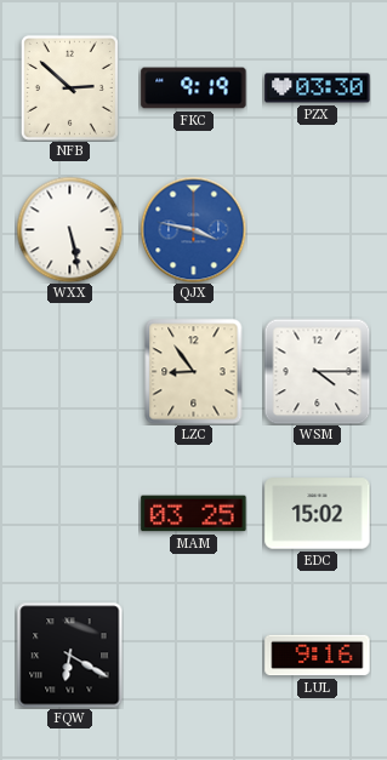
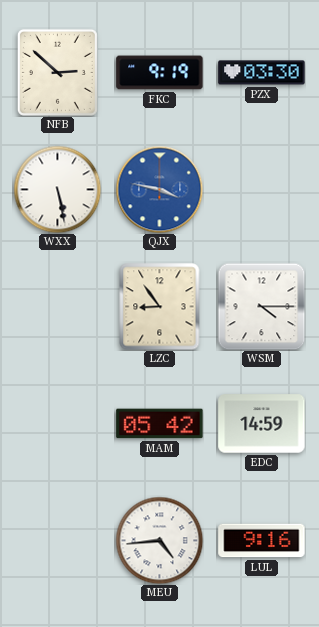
MAM: 03:25 -> 05:42 (160, 424)
EDC: 15:02 -> 14:59 (262, 424)
FQW: 6:20 -> none (69, 655)
MEU: none -> 4:44 (159, 540)
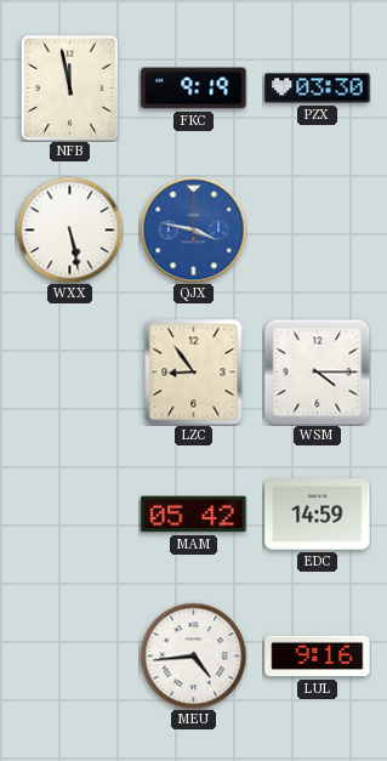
NFB: 2:52 -> 11:58 (69, 87)
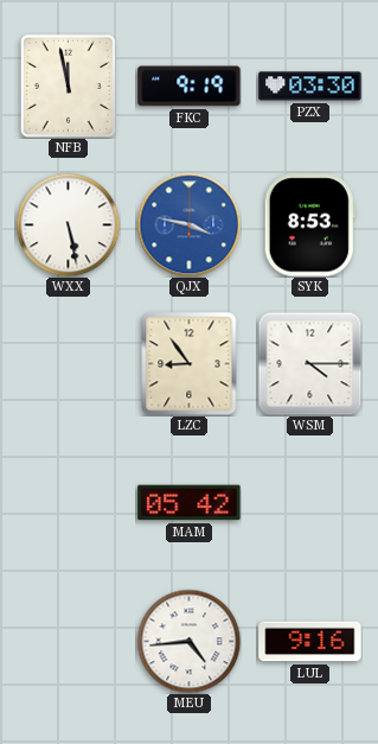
SYK: none -> 8:53 (309, 225)
EDC: 14:59 -> none (318, 515)
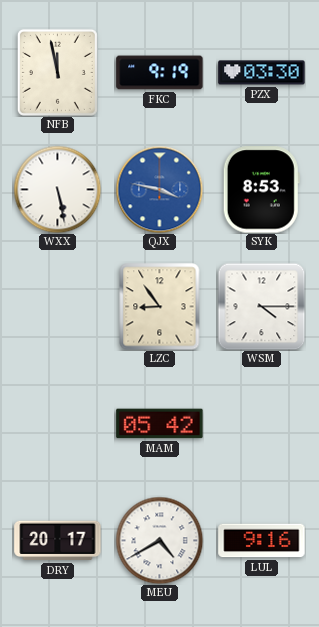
DRY: none -> 20:17 (58, 541)
MEU: 4:44 -> 4:40 (159, 540)
